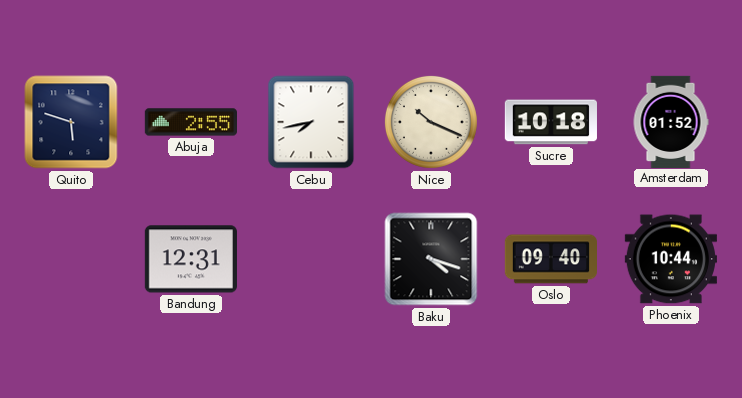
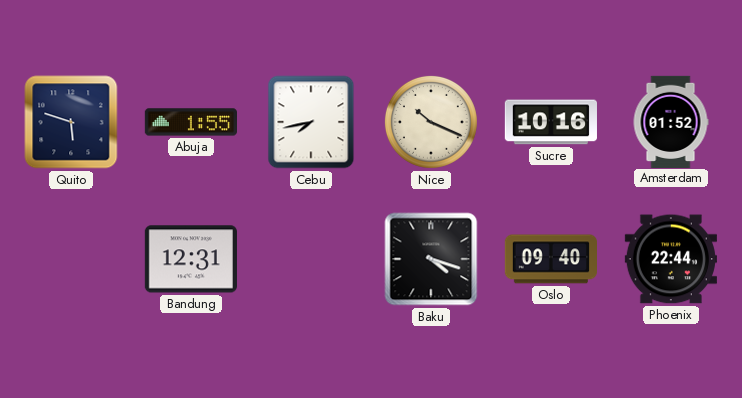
Abuja: 2:55 -> 1:55 (190, 122)
Sucre: 10:18 -> 10:16 (551, 122)
Phoenix: 10:44 -> 22:44 (671, 259)
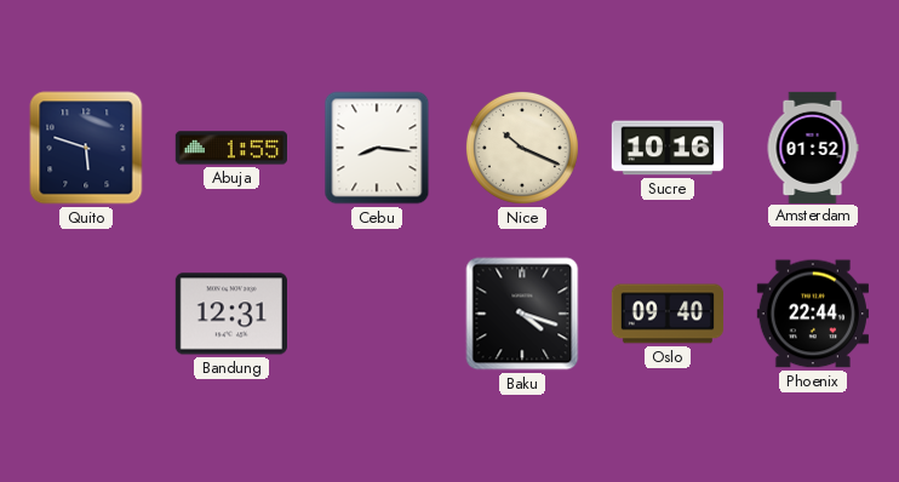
Cebu: 7:43 -> 8:16 (377, 148)
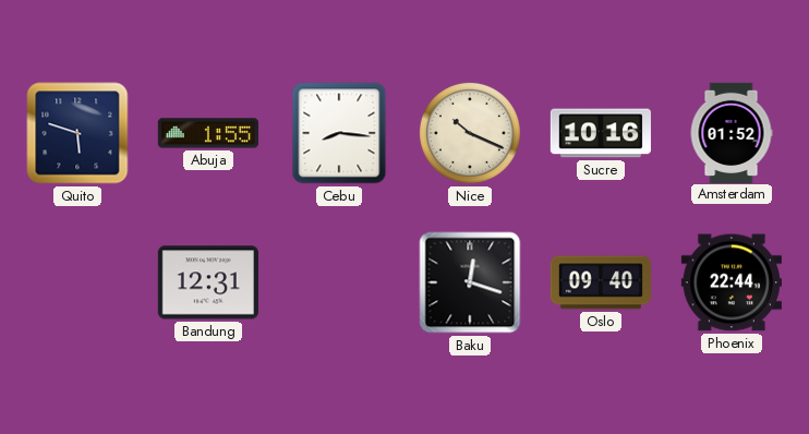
Baku: 4:18 -> 12:18 (470, 282)
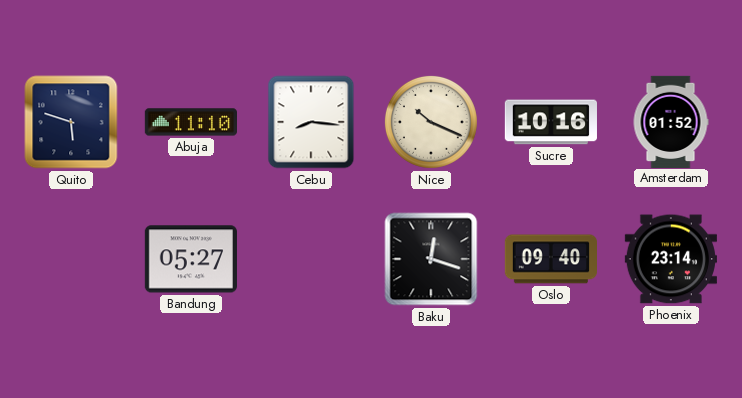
Abuja: 1:55 -> 11:10 (190, 122)
Bandung: 12:31 -> 05:27 (191, 259)
Phoenix: 22:44 -> 23:14 (671, 259)
